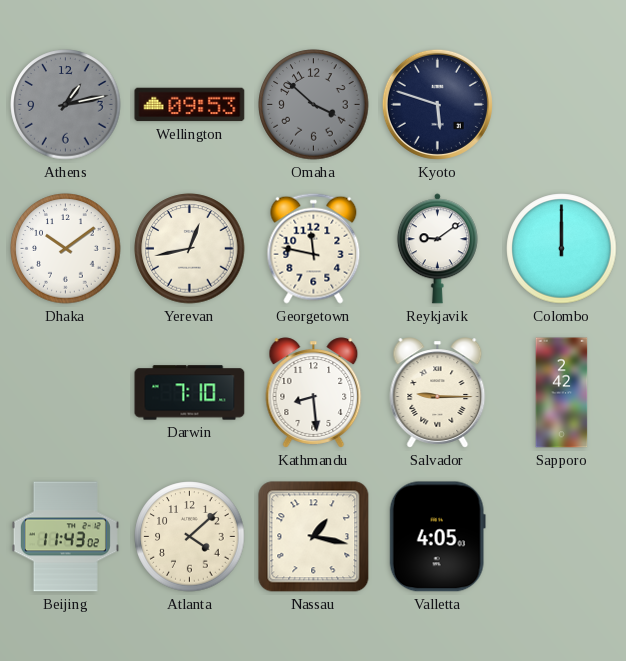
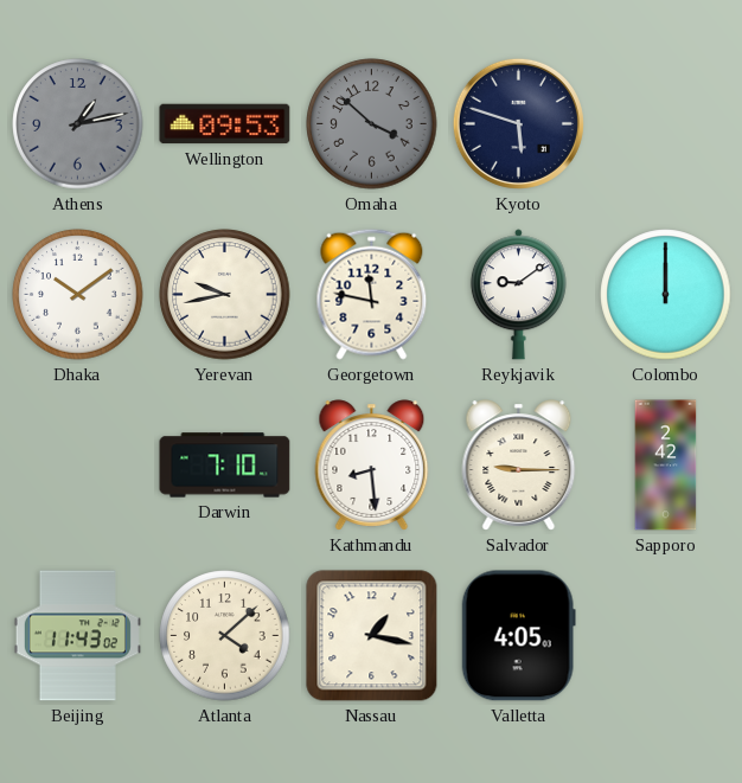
Yerevan: 12:43 -> 9:43 (225, 295)
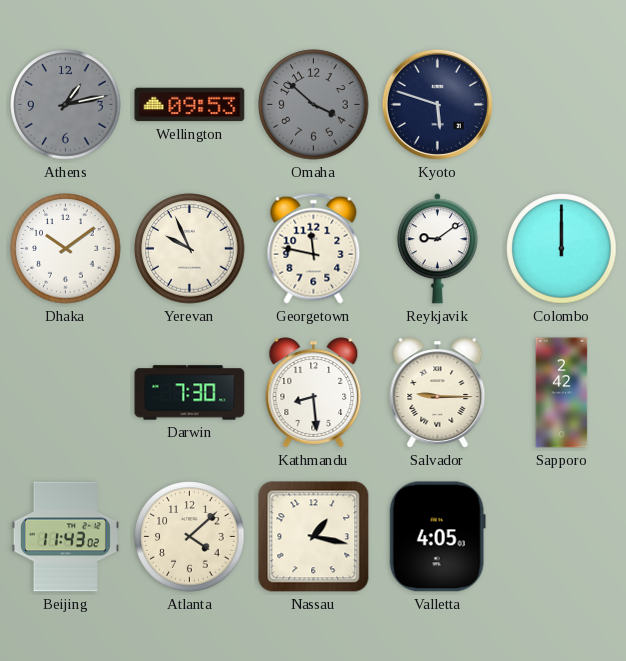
Yerevan: 9:43 -> 9:56 (190, 249)
Darwin: 7:10 -> 7:30 (190, 393)
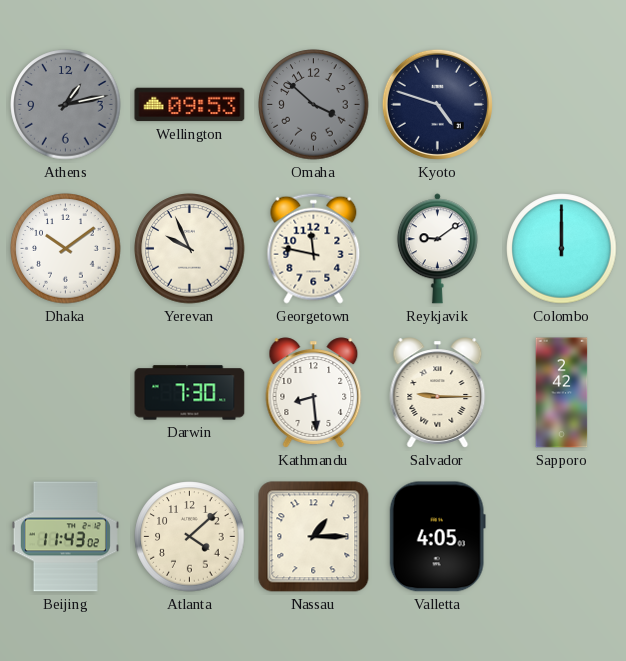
Kyoto: 5:48 -> 4:48 (437, 104)
Nassau: 1:17 -> 1:15 (314, 537)
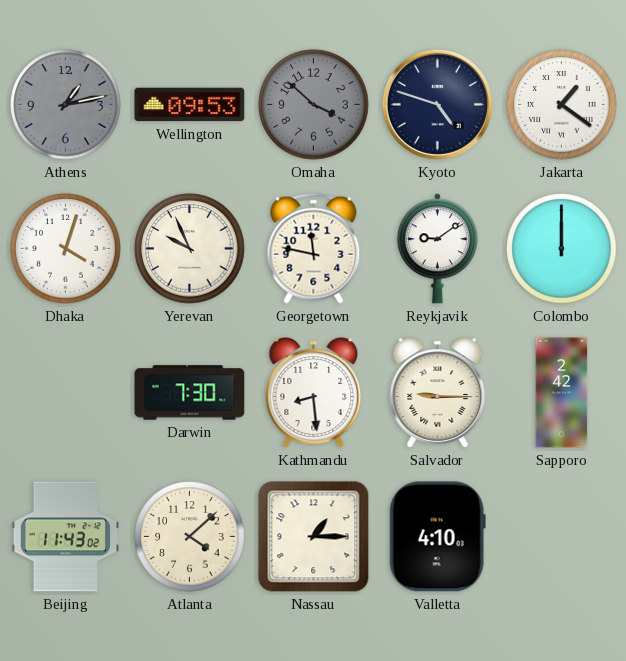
Jakarta: none -> 1:21 (562, 105)
Dhaka: 10:09 -> 4:03 (66, 249)
Valletta: 4:05 -> 4:10 (437, 537)
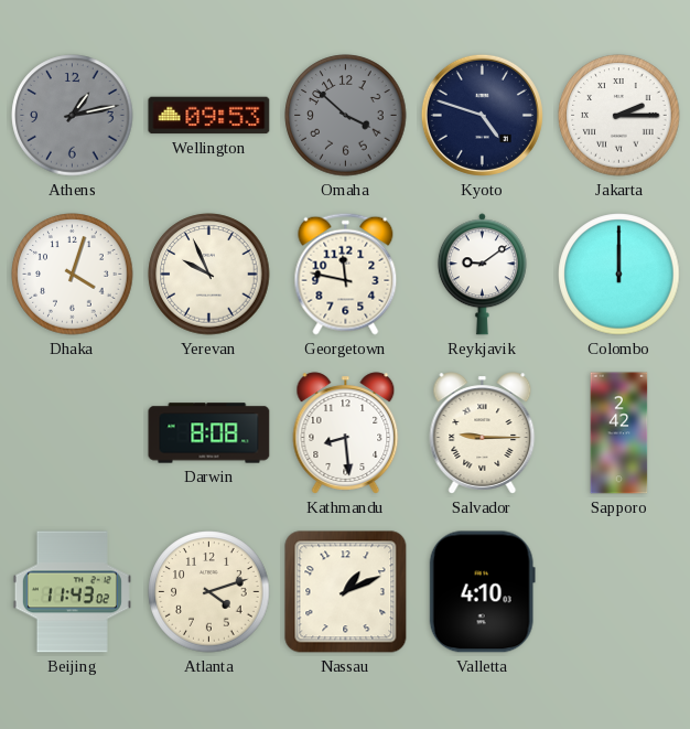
Jakarta: 1:21 -> 2:15 (619, 116)
Darwin: 7:30 -> 8:08 (209, 433)
Atlanta: 4:08 -> 4:12 (209, 592)
Nassau: 1:15 -> 1:11 (346, 592)
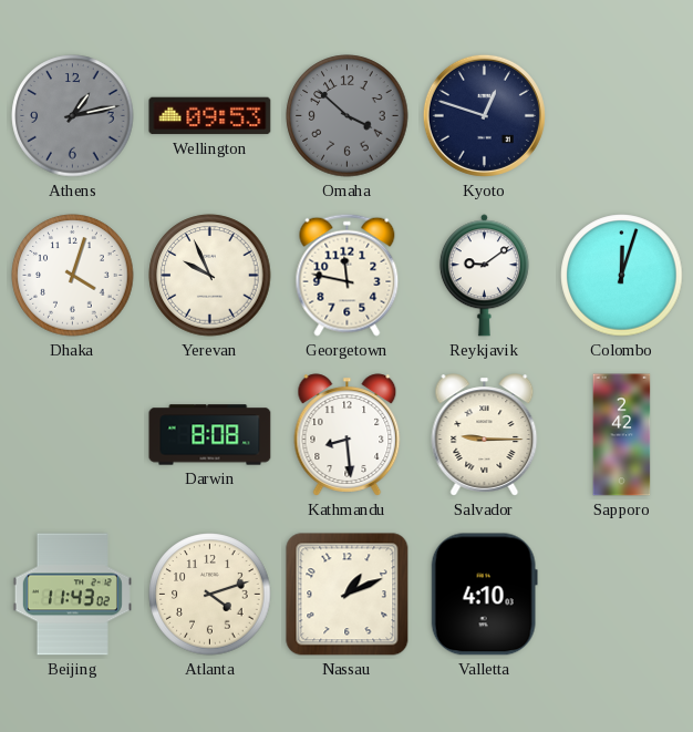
Kyoto: 4:48 -> 12:48 (484, 115)
Jakarta: 2:15 -> none (619, 116)
Colombo: 12:00 -> 12:03 (622, 276)
